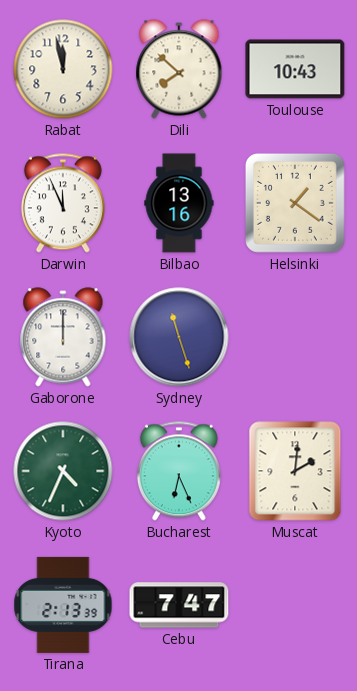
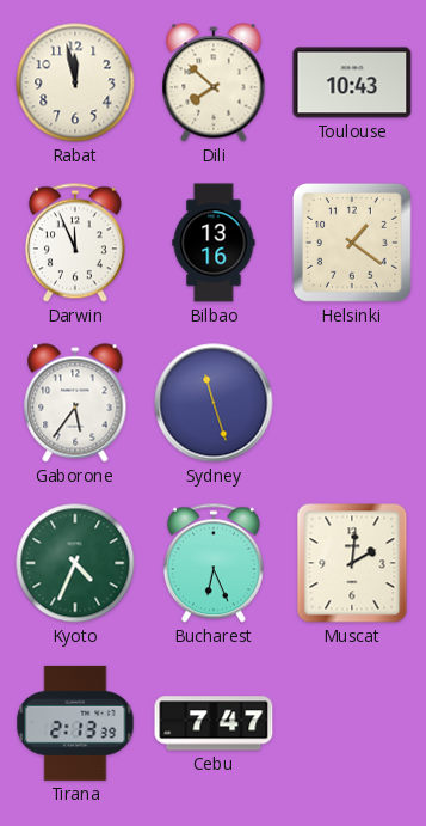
Gaborone: 12:00 -> 5:36 (75, 403)
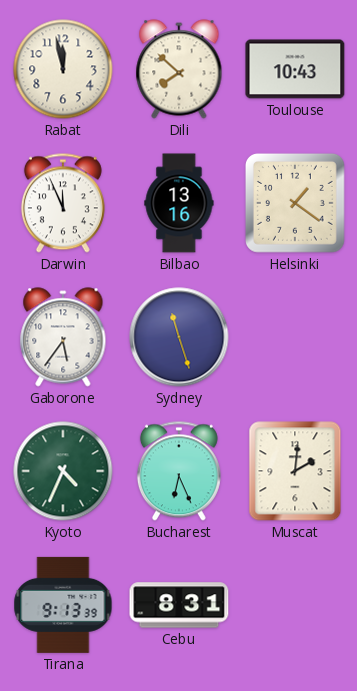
Tirana: 2:13 -> 9:13 (63, 605)
Cebu: 7:47 -> 8:31 (179, 605)
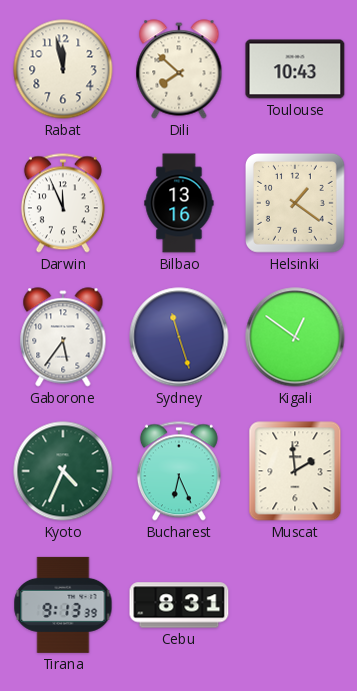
Kigali: none -> 12:51 (295, 337)
Muscat: 2:01 -> 1:59 (295, 471)
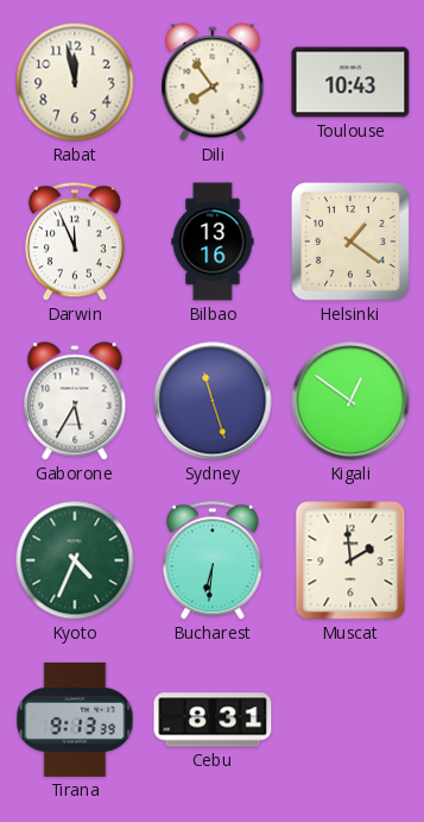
Dili: 7:52 -> 7:54 (213, 82)
Gaborone: 5:36 -> 5:35 (75, 401)
Bucharest: 6:26 -> 6:31 (213, 560)
